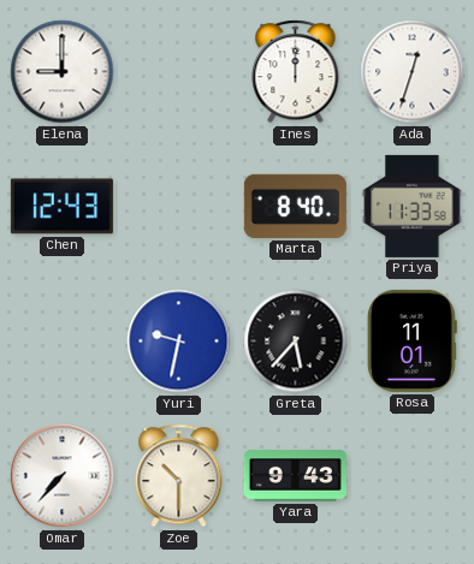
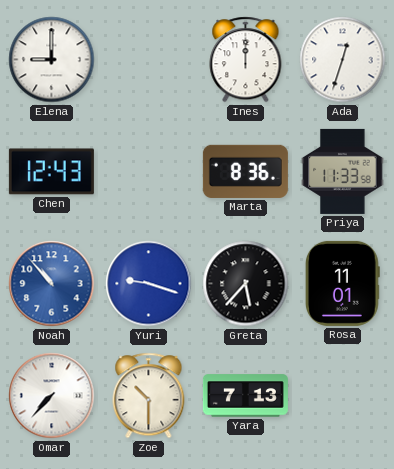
Marta: 8:40 -> 8:36 (245, 171)
Noah: none -> 10:53 (52, 284)
Yuri: 9:32 -> 9:18 (149, 284)
Yara: 9:43 -> 7:13 (245, 396)
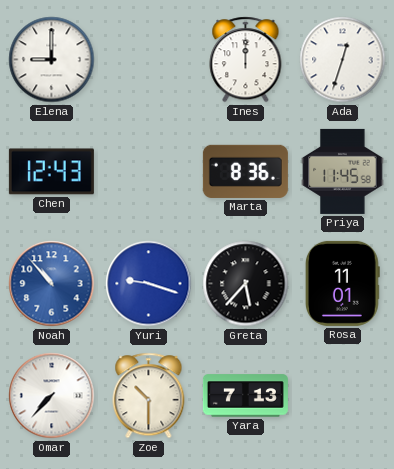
Priya: 11:33 -> 11:45 (343, 171)
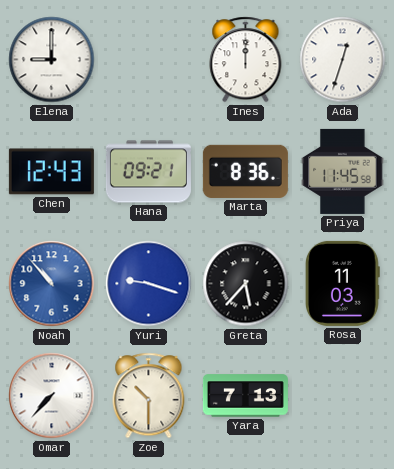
Hana: none -> 09:21 (148, 172)
Rosa: 11:01 -> 11:03 (342, 283)
